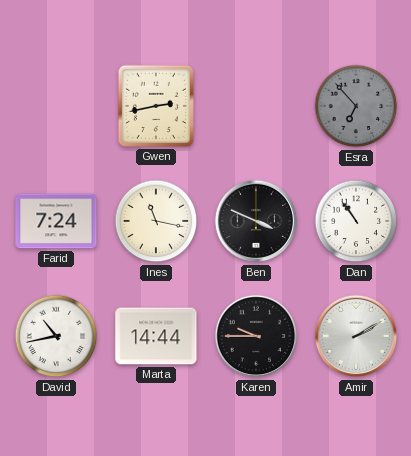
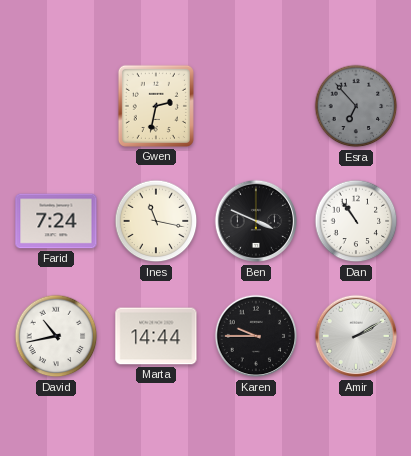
Gwen: 2:43 -> 2:32 (156, 106)
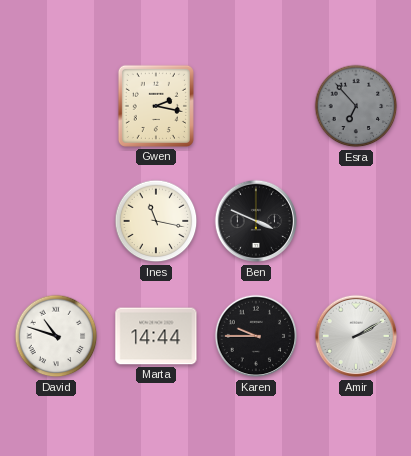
Gwen: 2:32 -> 2:17 (156, 106)
Farid: 7:24 -> none (56, 221)
Dan: 10:54 -> none (356, 221)
David: 10:43 -> 10:48 (56, 336)
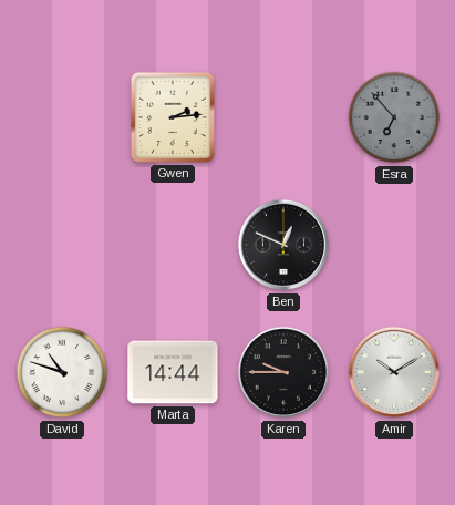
Gwen: 2:17 -> 2:14 (173, 117)
Ines: 11:17 -> none (156, 221)
Ben: 3:49 -> 12:49 (283, 245)
Amir: 2:10 -> 10:10 (394, 372)
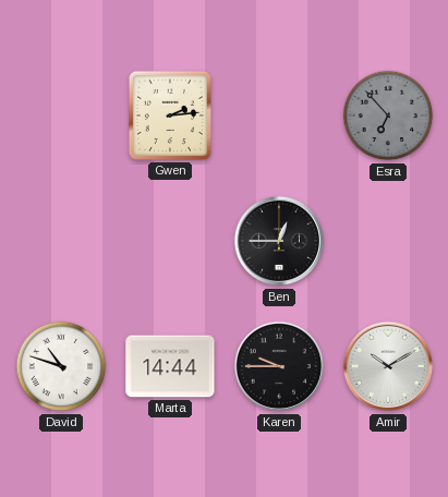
Ben: 12:49 -> 12:45 (279, 241)
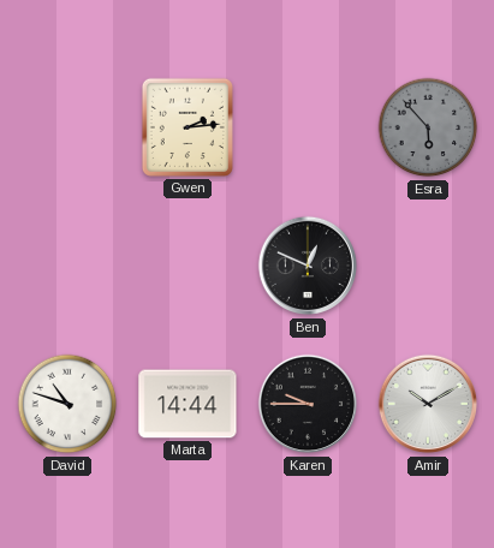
Esra: 6:53 -> 5:53 (428, 127)
Ben: 12:45 -> 12:49 (308, 266)
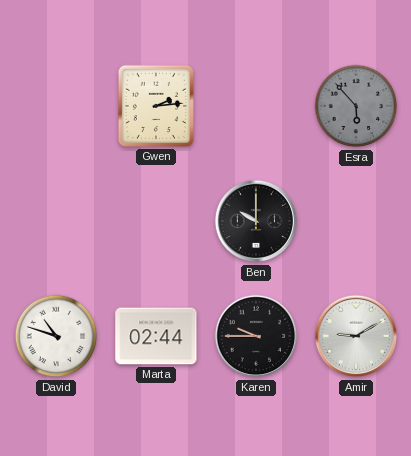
Ben: 12:49 -> 10:00 (256, 221)
Marta: 14:44 -> 02:44 (156, 336)
Amir: 10:10 -> 9:10 (356, 336)
